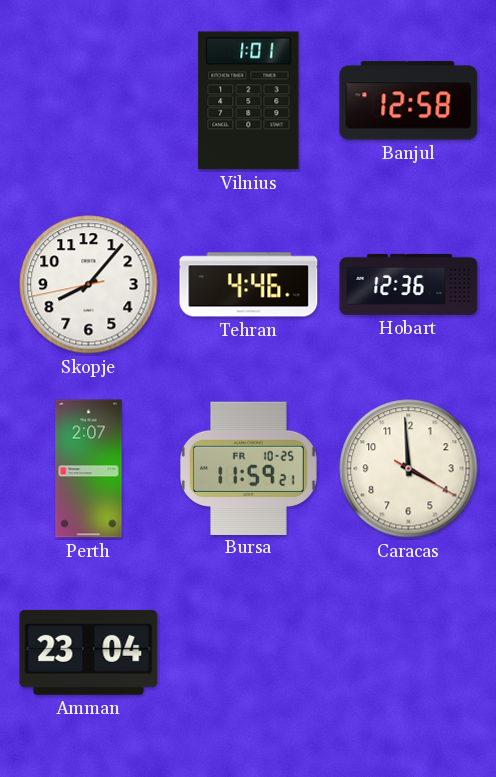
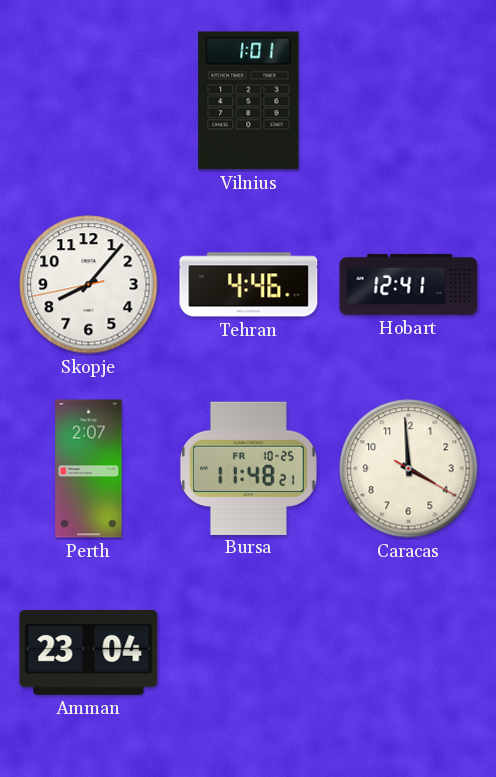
Banjul: 12:58 -> none (409, 101)
Hobart: 12:36 -> 12:41 (409, 284)
Bursa: 11:59 -> 11:48 (249, 468)
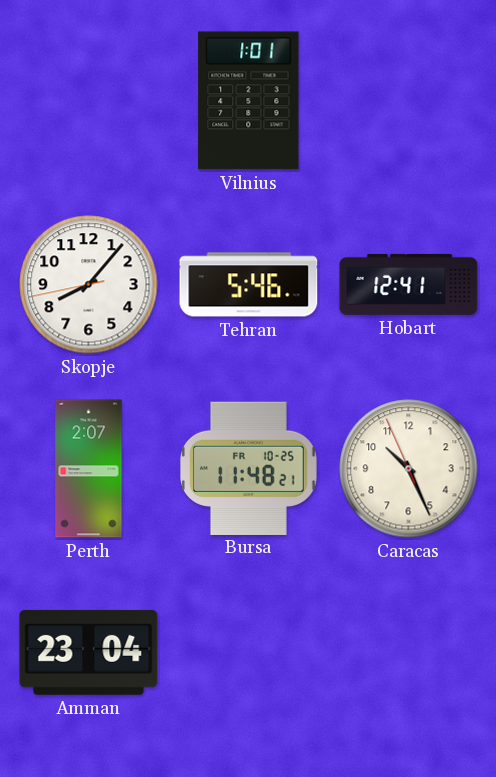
Tehran: 4:46 -> 5:46 (249, 285)
Caracas: 3:59 -> 10:25 (409, 469)
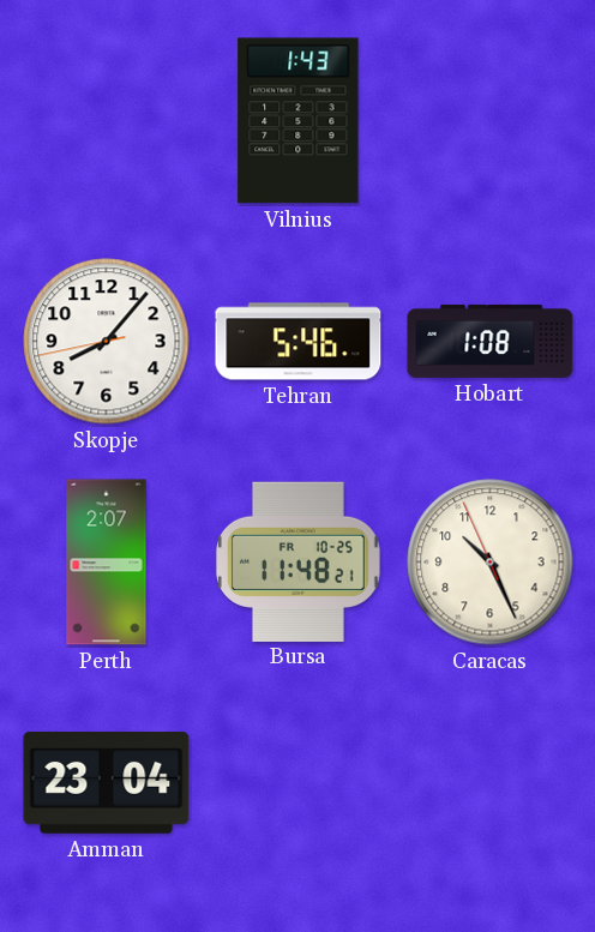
Vilnius: 1:01 -> 1:43 (299, 121)
Hobart: 12:41 -> 1:08 (491, 341)
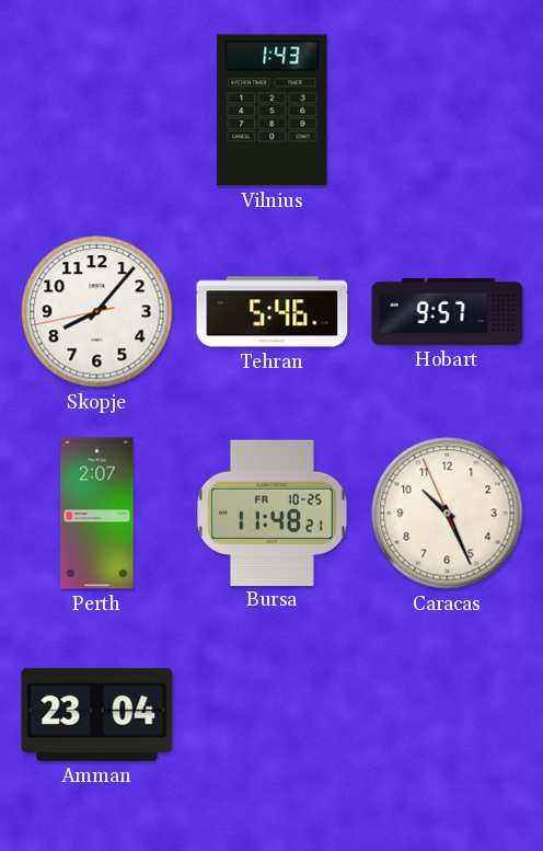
Hobart: 1:08 -> 9:57 (448, 311)
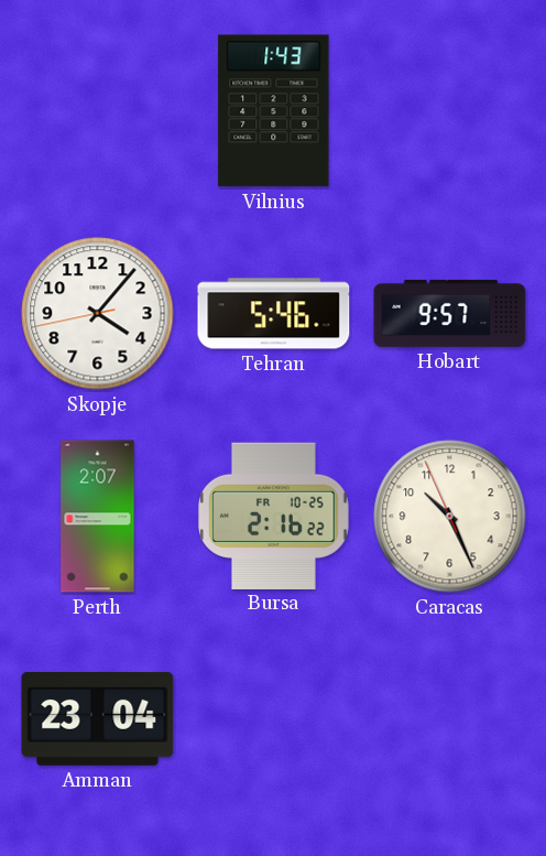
Skopje: 8:06 -> 4:06 (98, 314)
Bursa: 11:48 -> 2:16 (274, 516)
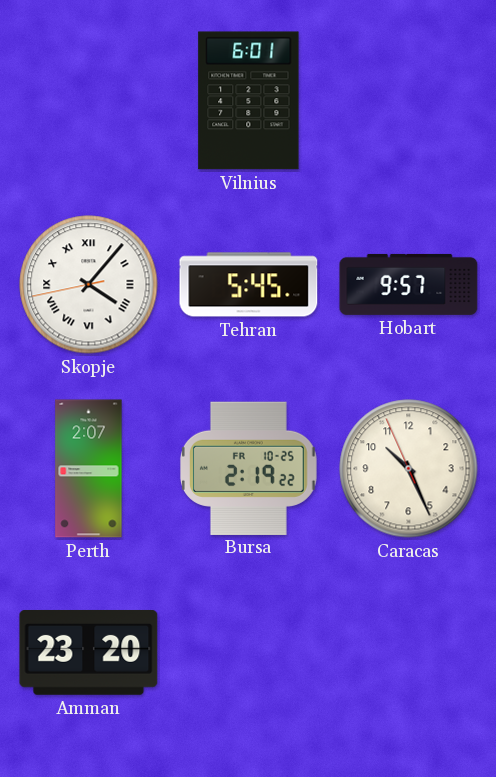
Vilnius: 1:43 -> 6:01 (249, 101)
Skopje numerals: Arabic -> Roman (89, 285)
Tehran: 5:46 -> 5:45 (249, 285)
Bursa: 2:16 -> 2:19 (249, 468)
Amman: 23:04 -> 23:20 (89, 653)
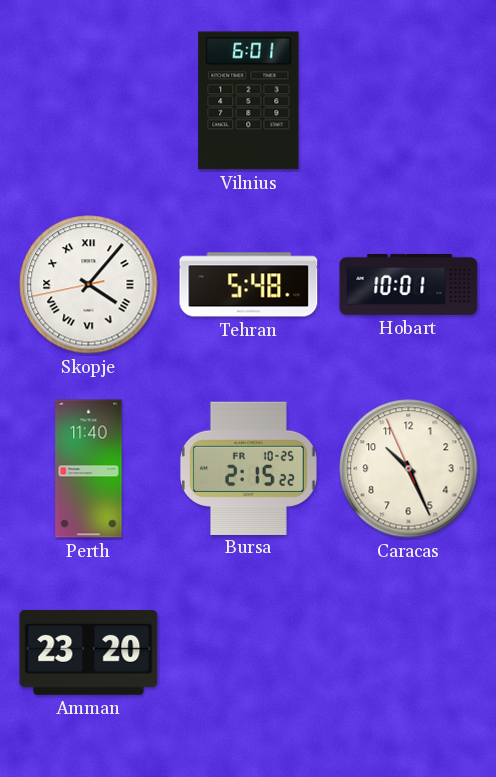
Tehran: 5:45 -> 5:48 (249, 285)
Hobart: 9:57 -> 10:01 (409, 284)
Perth: 2:07 -> 11:40 (89, 469)
Bursa: 2:19 -> 2:15 (249, 468)
